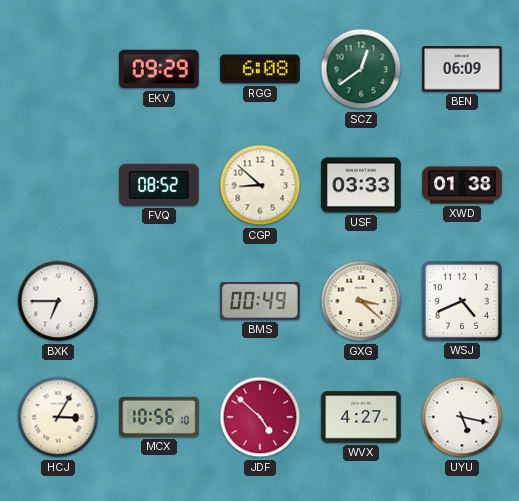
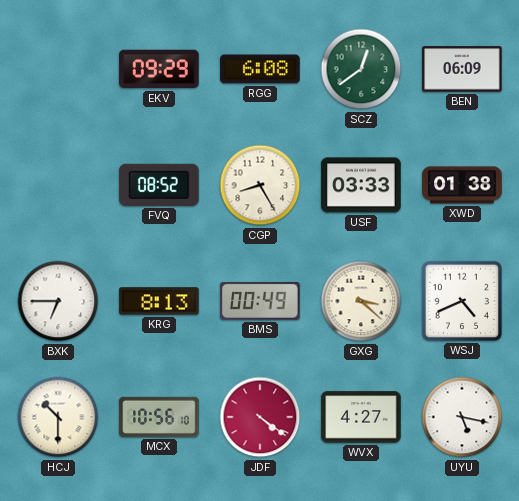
CGP: 8:52 -> 8:25 (260, 185)
KRG: none -> 8:13 (159, 301)
HCJ: 3:05 -> 10:30 (58, 417)
JDF: 4:52 -> 4:21 (260, 417)
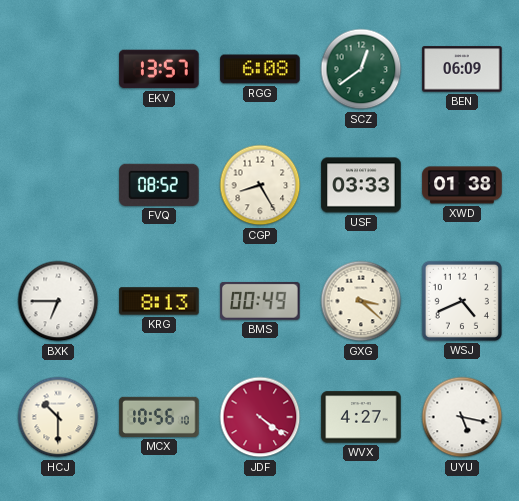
EKV: 09:29 -> 13:57 (159, 69)
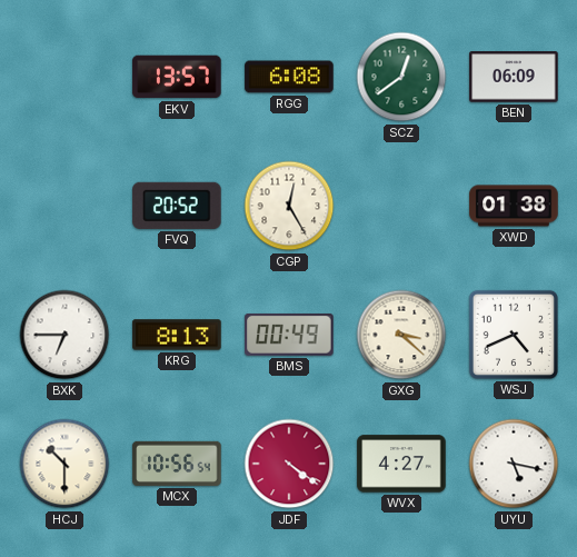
FVQ: 08:52 -> 20:52 (177, 206)
CGP: 8:25 -> 12:25 (289, 206)
USF: 03:33 -> none (361, 185)
MCX: 10:56:10 -> 10:56:54 (177, 464)
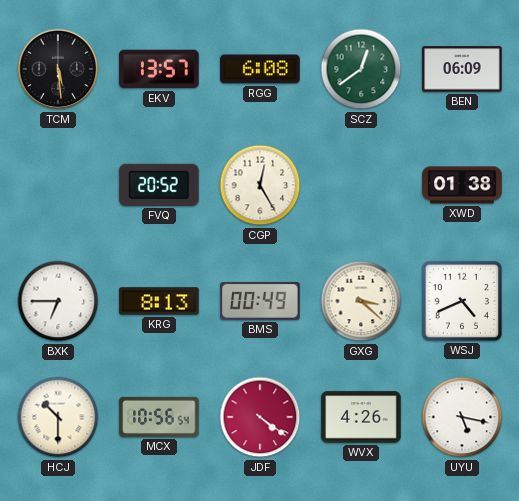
TCM: none -> 5:29 (58, 69)
WVX: 4:27 -> 4:26 (361, 417)
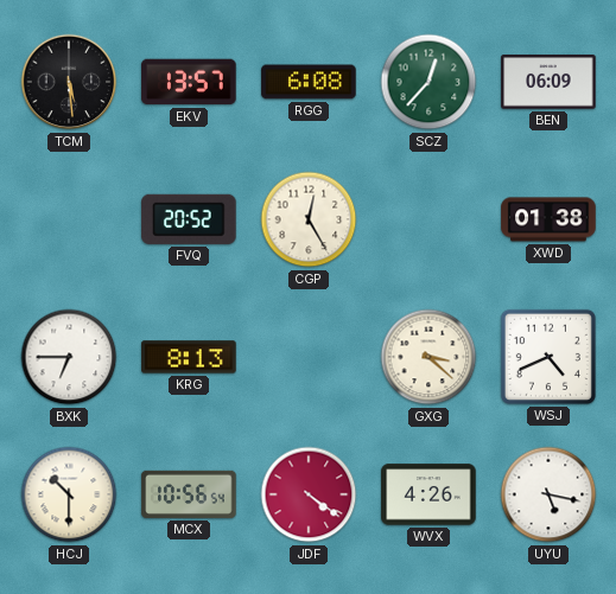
SCZ: 12:39 -> 12:37 (428, 82)
BMS: 00:49 -> none (260, 301)
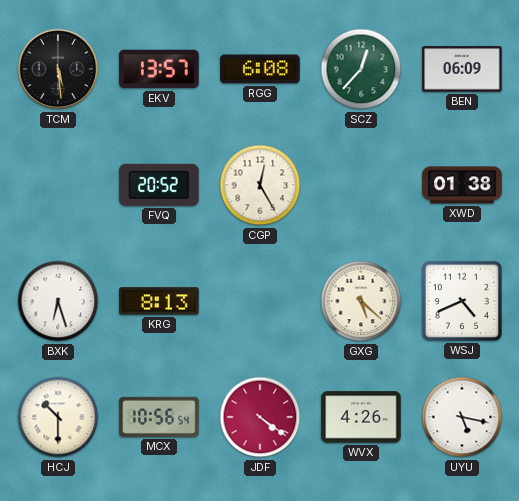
BXK: 6:45 -> 6:27 (58, 301)
GXG: 3:22 -> 5:22 (361, 301)
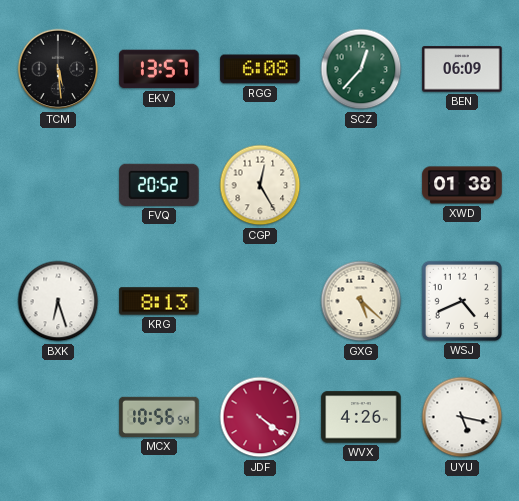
HCJ: 10:30 -> none (58, 417)
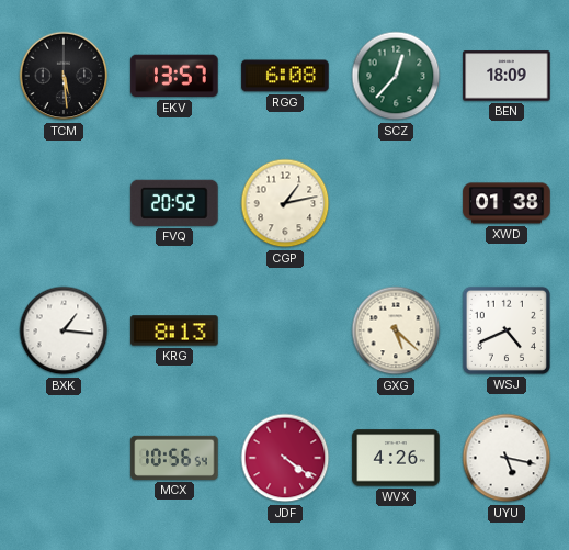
BEN: 06:09 -> 18:09 (507, 76)
CGP: 12:25 -> 1:13 (285, 203)
BXK: 6:27 -> 1:16 (64, 330)
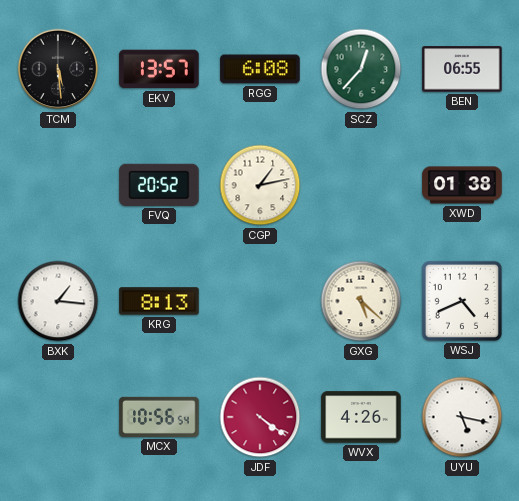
BEN: 18:09 -> 06:55 (462, 69)
